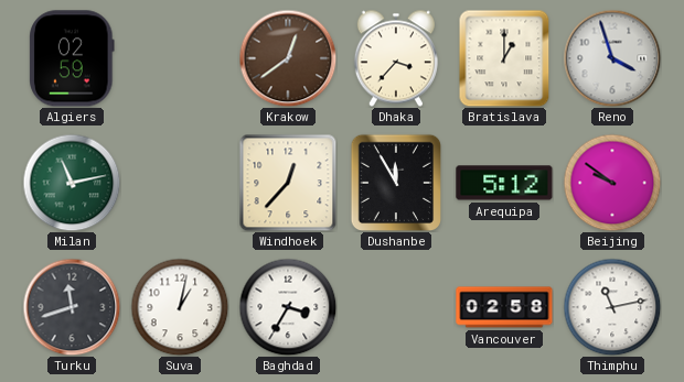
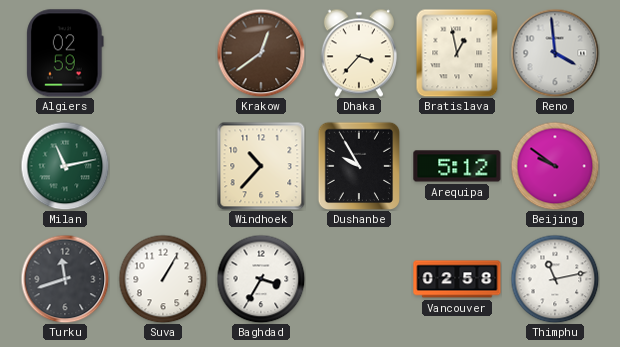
Bratislava: 1:00 -> 12:58 (457, 53)
Reno: 3:57 -> 3:59 (555, 53)
Windhoek: 12:37 -> 10:37 (261, 166)
Dushanbe: 11:55 -> 9:55 (358, 165)
Suva: 1:02 -> 1:05 (163, 279)
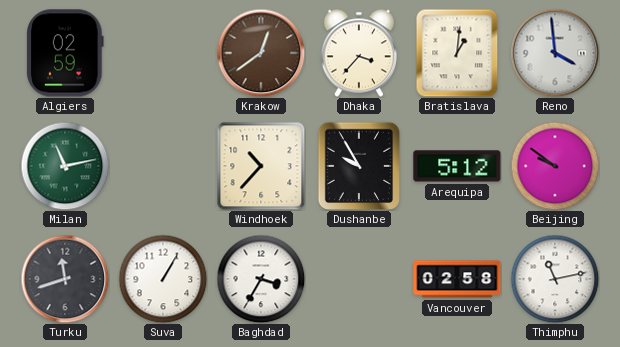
Bratislava: 12:58 -> 1:01 (457, 53)
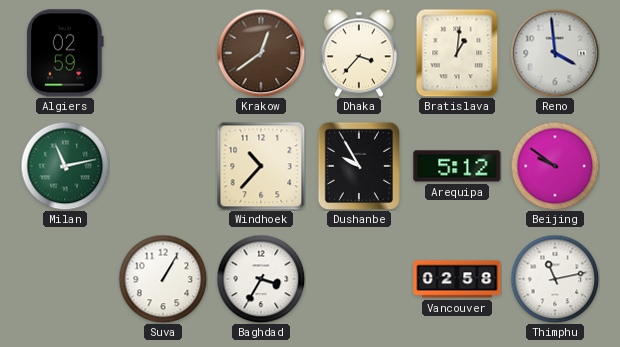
Turku: 11:42 -> none (65, 279)
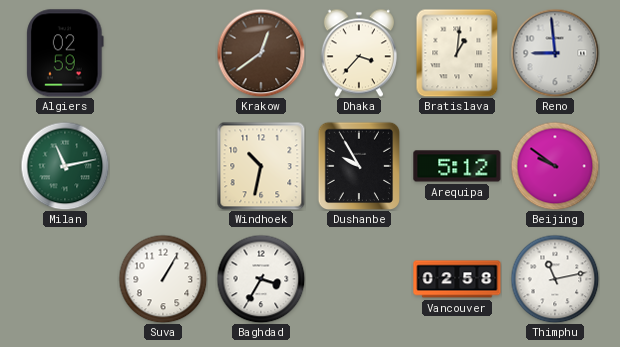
Reno: 3:59 -> 8:59 (555, 53)
Windhoek: 10:37 -> 10:32 (261, 166)
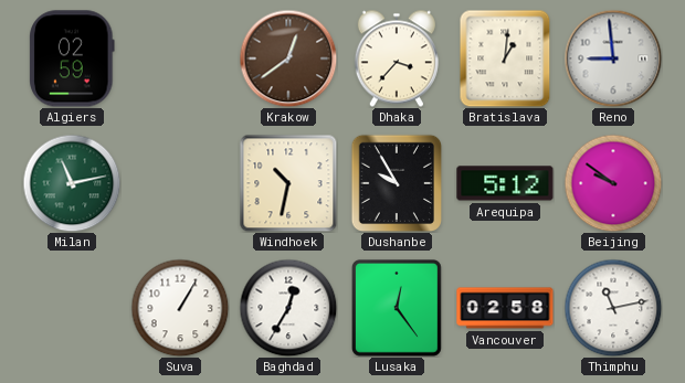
Baghdad: 3:35 -> 12:35 (288, 308)
Lusaka: none -> 12:24 (397, 308)
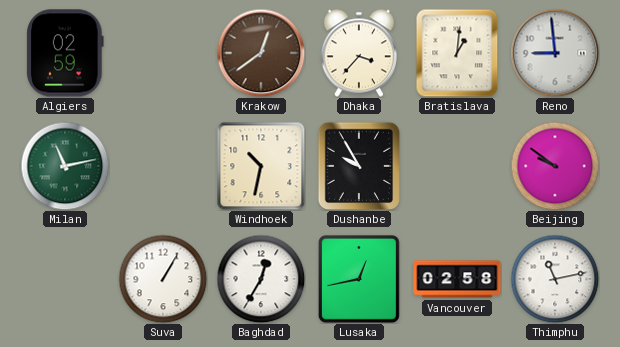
Arequipa: 5:12 -> none (505, 183)
Lusaka: 12:24 -> 12:43 (359, 279)
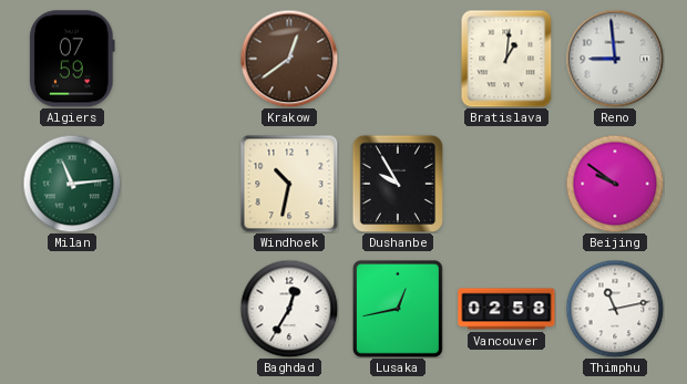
Algiers: 02:59 -> 07:59 (72, 59)
Dhaka: 3:37 -> none (359, 53)
Milan: 11:13 -> 11:14 (72, 184)
Suva: 1:05 -> none (163, 279)
